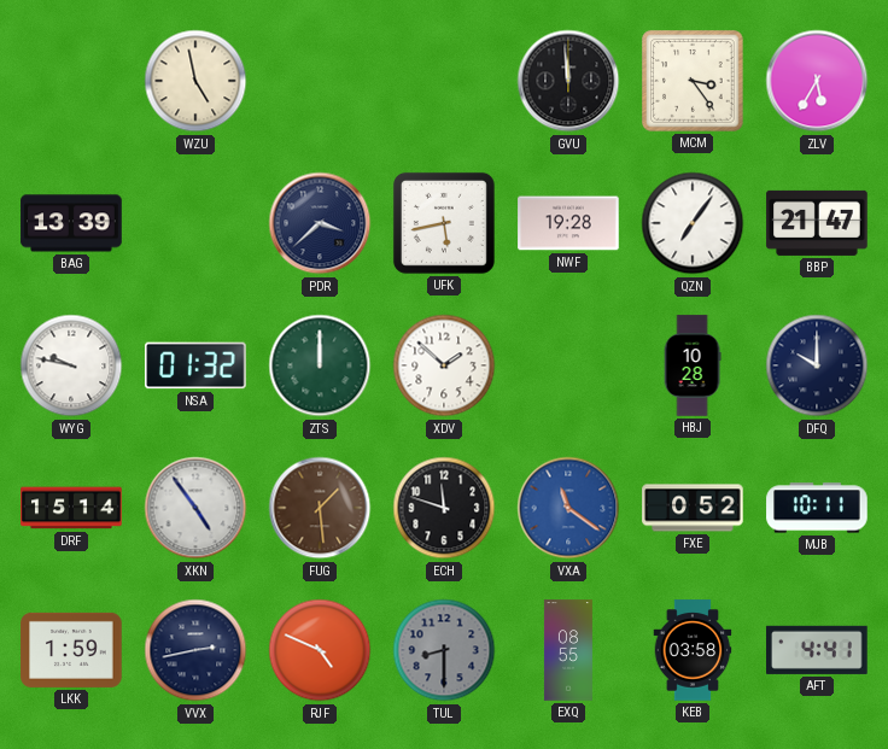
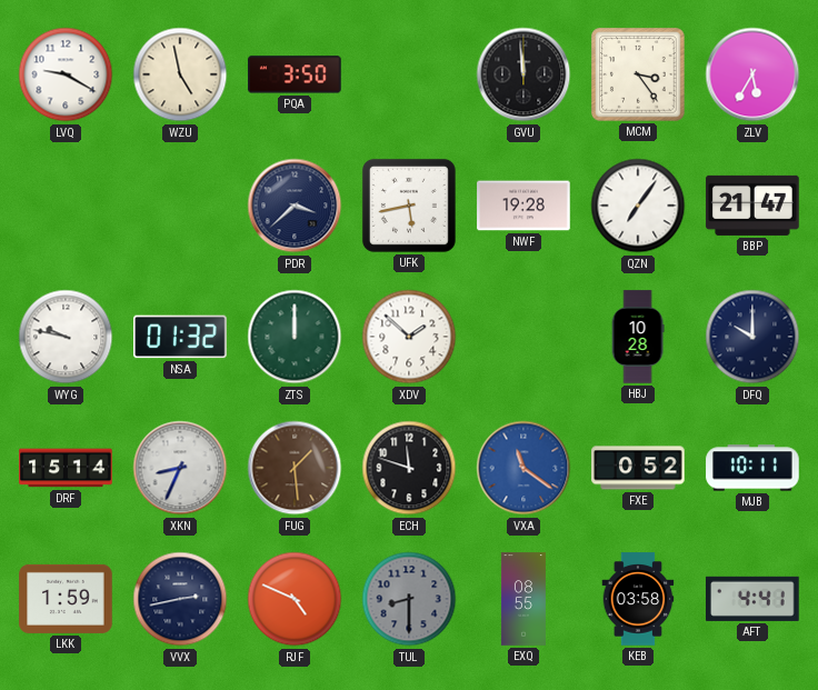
LVQ: none -> 9:20 (66, 74)
PQA: none -> 3:50 (295, 74)
BAG: 13:39 -> none (71, 223)
XKN: 4:54 -> 8:34 (180, 468)
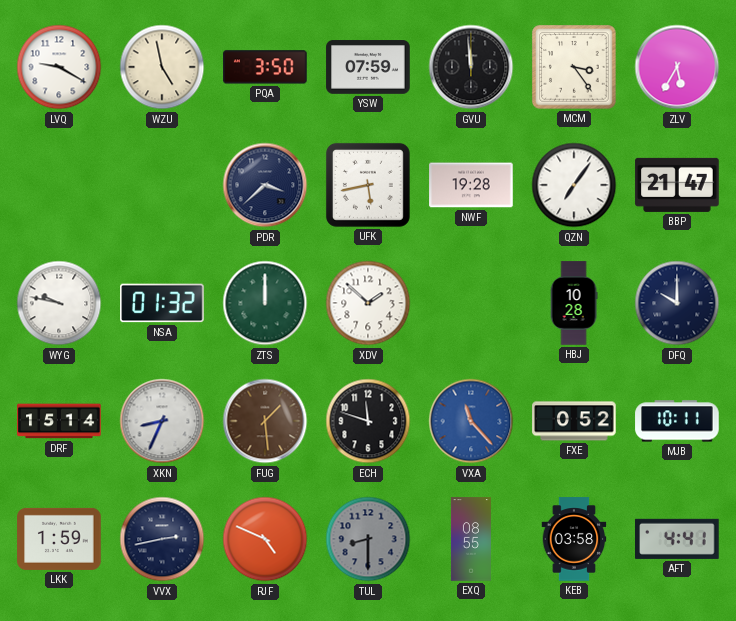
YSW: none -> 07:59 (368, 67)
VXA: 11:21 -> 11:23 (471, 421)
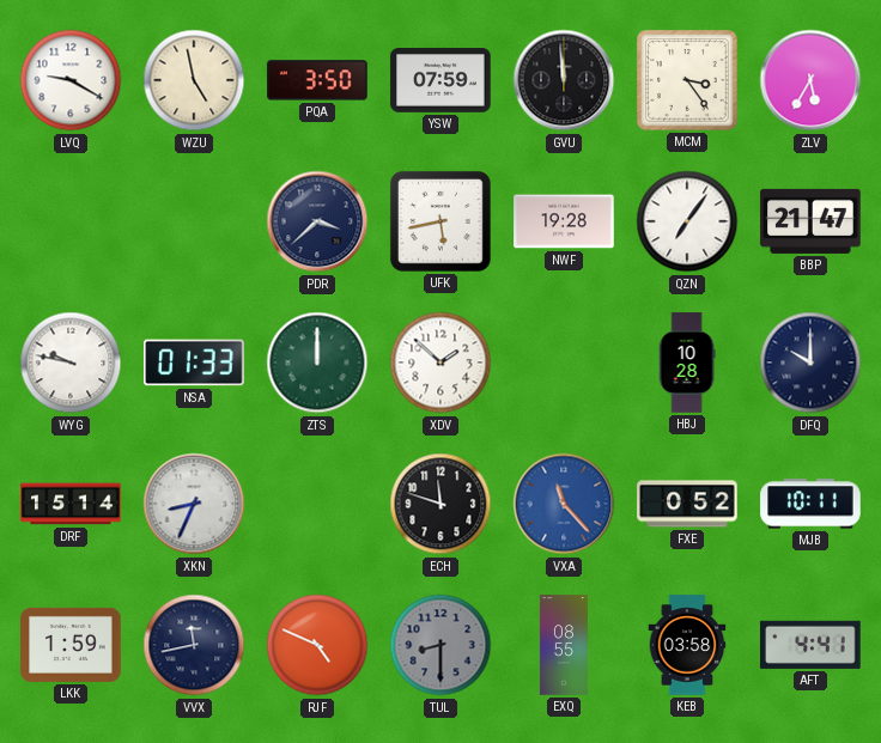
NSA: 01:32 -> 01:33 (194, 363)
FUG: 1:29 -> none (265, 421)
VVX: 2:43 -> 11:43 (194, 645)
